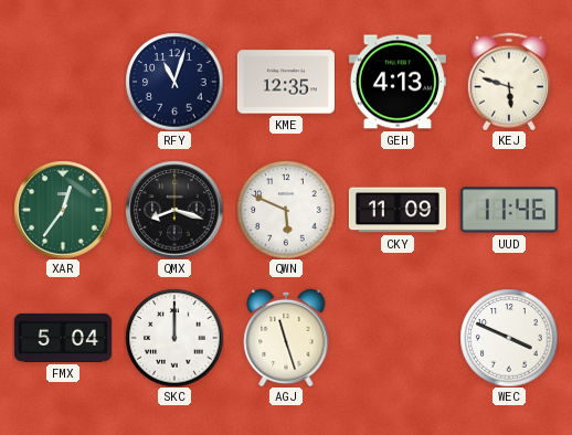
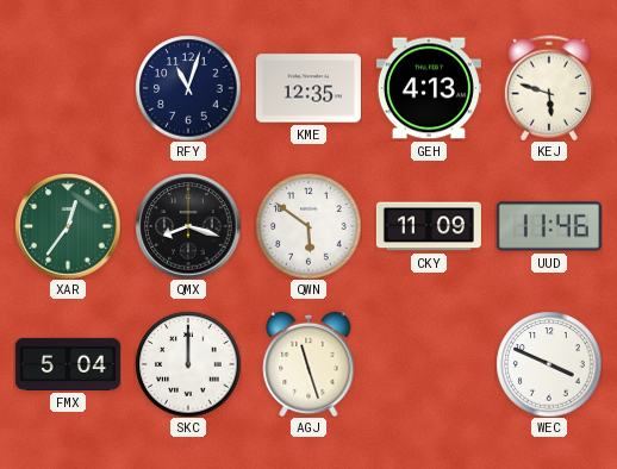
QWN: 5:49 -> 5:51 (308, 226)
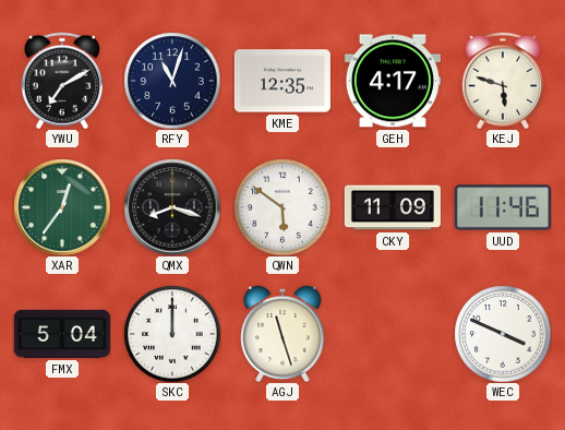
YWU: none -> 7:10 (62, 81)
GEH: 4:13 -> 4:17 (393, 81)
